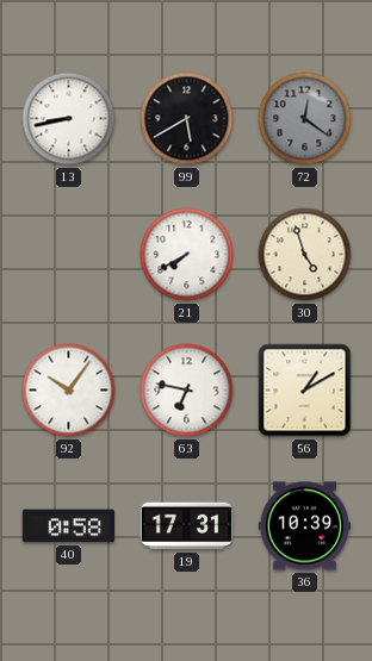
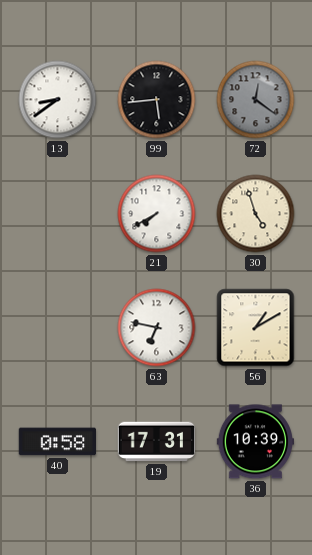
13: 8:43 -> 8:39 (58, 100)
99: 5:40 -> 5:44 (157, 100)
92: 10:06 -> none (69, 391)
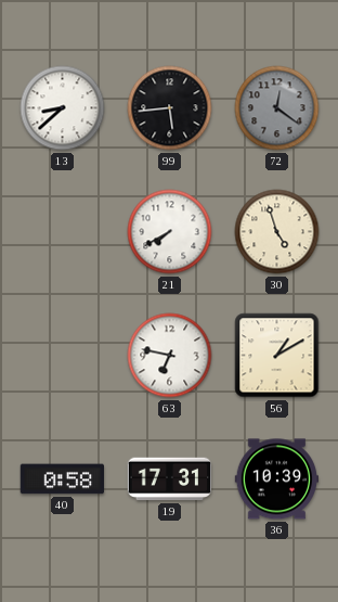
13: 8:39 -> 8:38 (63, 108)
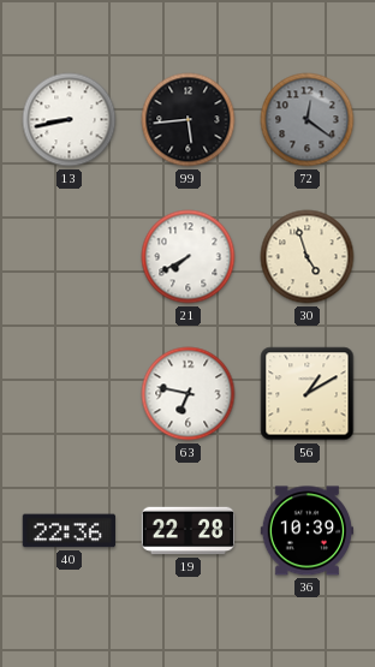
13: 8:38 -> 8:43 (70, 120)
40: 0:58 -> 22:36 (69, 531)
19: 17:31 -> 22:28 (189, 531)
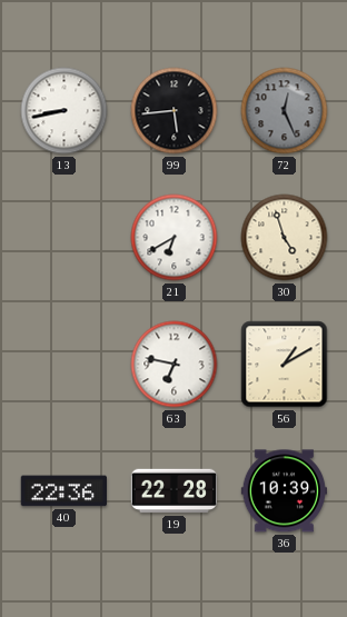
72: 12:21 -> 12:26 (285, 111)
21: 7:40 -> 6:40 (175, 238)
